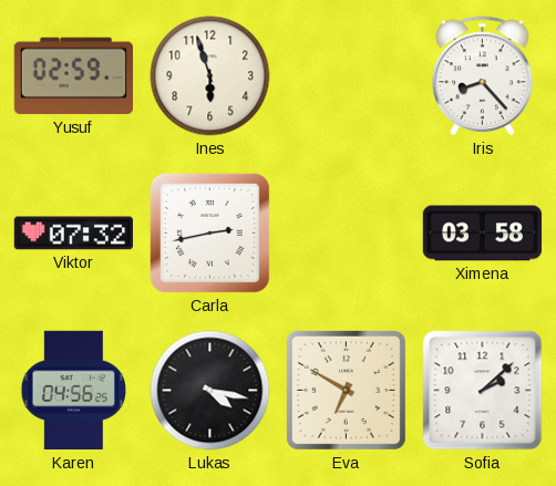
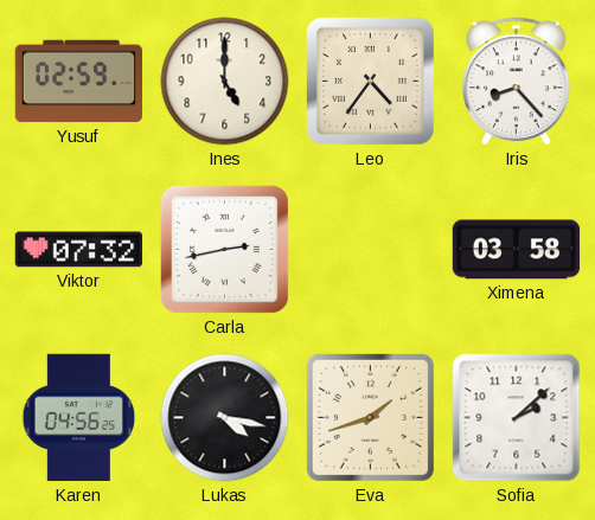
Ines: 5:57 -> 5:00 (225, 82)
Leo: none -> 4:36 (370, 81)
Eva: 6:50 -> 1:42 (370, 417)
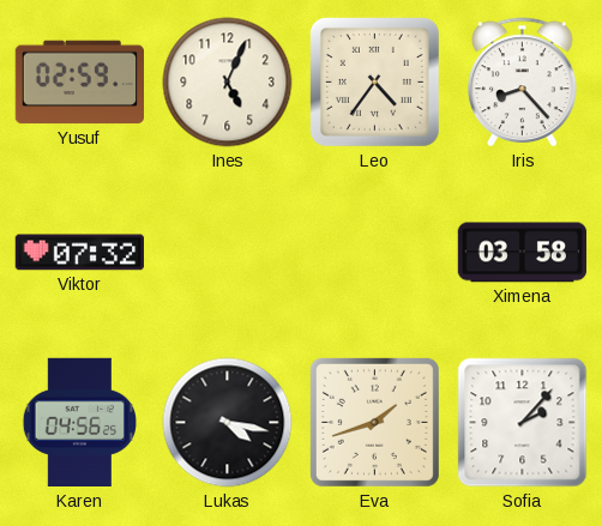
Ines: 5:00 -> 5:04 (228, 83)
Carla: 2:43 -> none (224, 249)
Sofia: 2:08 -> 2:07 (523, 423)
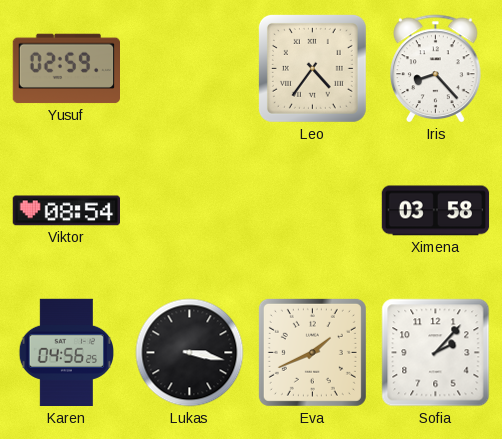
Ines: 5:04 -> none (228, 83)
Viktor: 07:32 -> 08:54 (66, 211)
Lukas: 4:17 -> 3:17 (190, 353)
Eva: 1:42 -> 1:41 (312, 352)
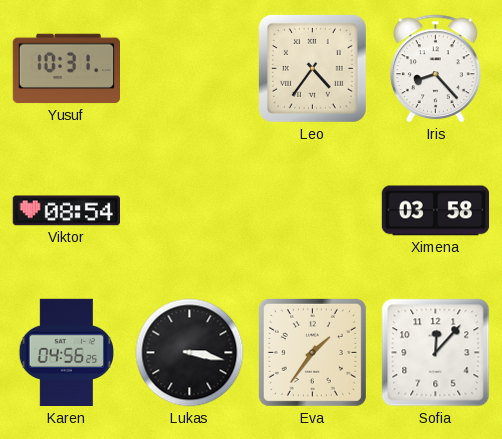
Yusuf: 02:59 -> 10:31 (66, 69)
Eva: 1:41 -> 1:36 (312, 352)
Sofia: 2:07 -> 12:07 (436, 353)
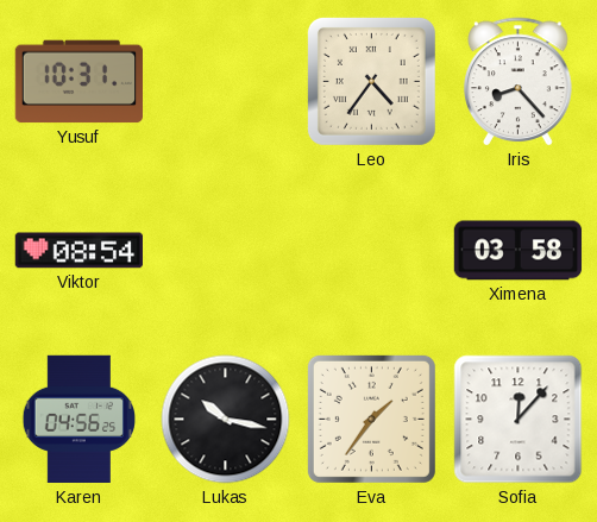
Lukas: 3:17 -> 10:17 (226, 420)
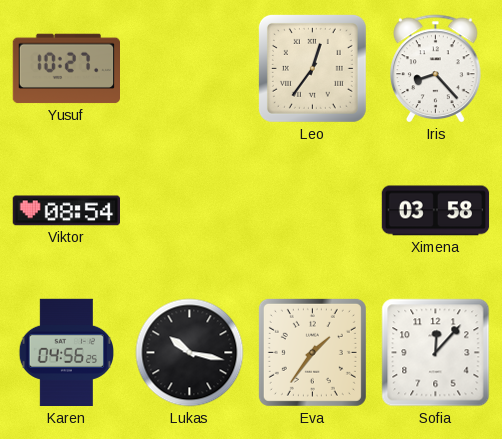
Yusuf: 10:31 -> 10:27 (66, 69)
Leo: 4:36 -> 12:36 (312, 68)
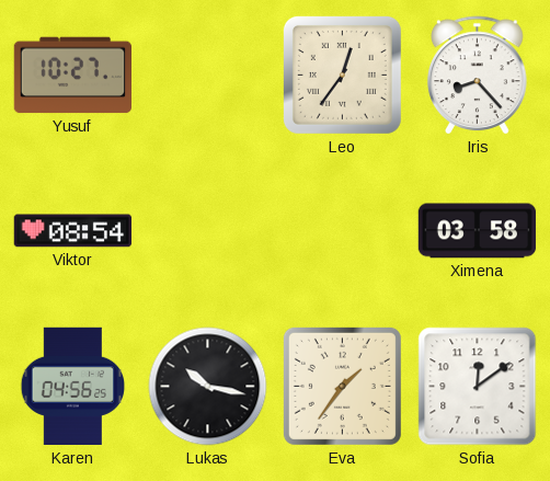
Sofia: 12:07 -> 12:09 (478, 387)
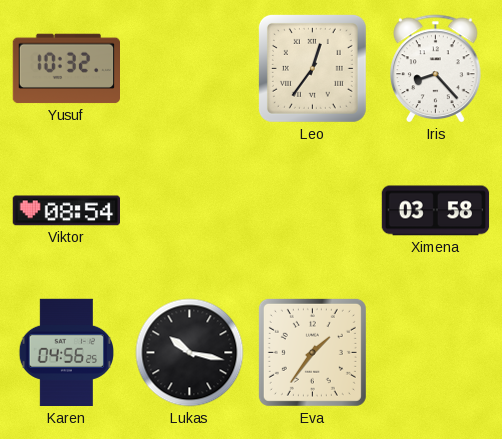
Yusuf: 10:27 -> 10:32 (66, 69)
Sofia: 12:09 -> none (478, 387)
